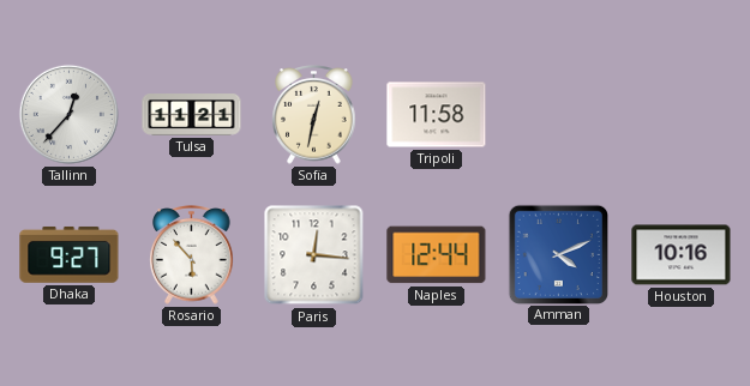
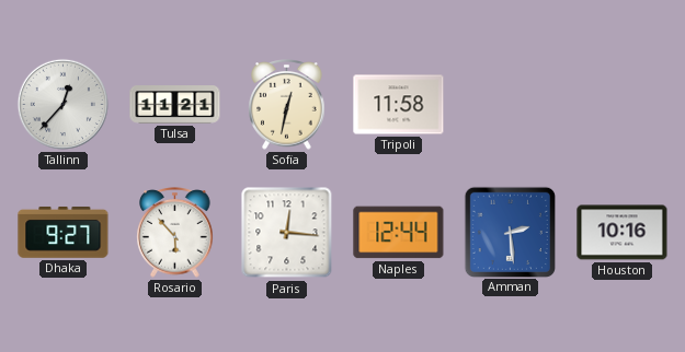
Amman: 4:11 -> 2:29 (510, 232)
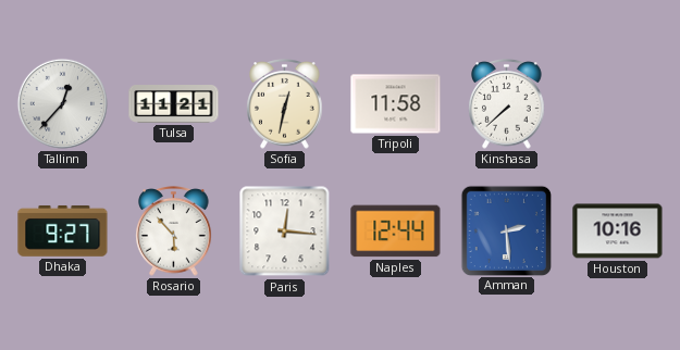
Kinshasa: none -> 7:38 (507, 104)
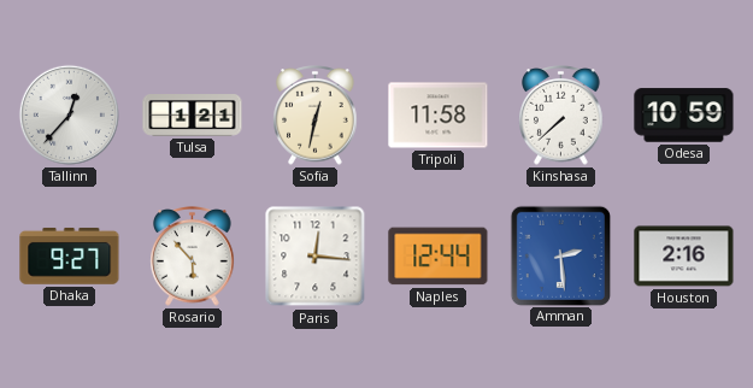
Tulsa: 11:21 -> 1:21 (193, 116)
Odesa: none -> 10:59 (684, 116)
Houston: 10:16 -> 2:16 (684, 257)
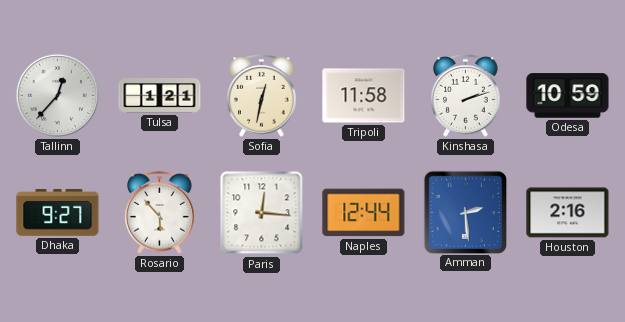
Kinshasa: 7:38 -> 2:12 (466, 96)
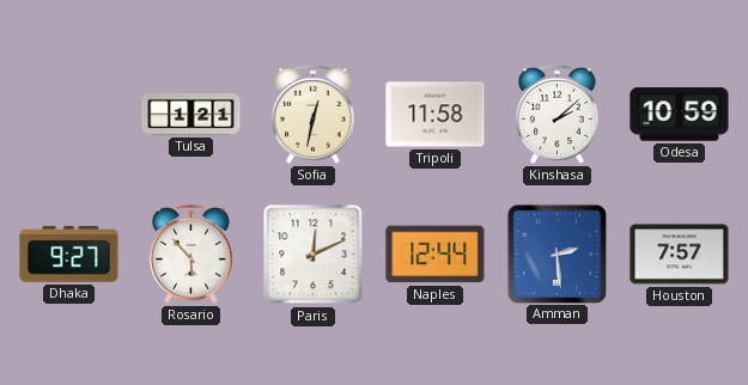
Tallinn: 12:37 -> none (57, 95)
Kinshasa: 2:12 -> 2:08 (558, 115)
Paris: 12:16 -> 12:11 (314, 255)
Houston: 2:16 -> 7:57 (680, 255)
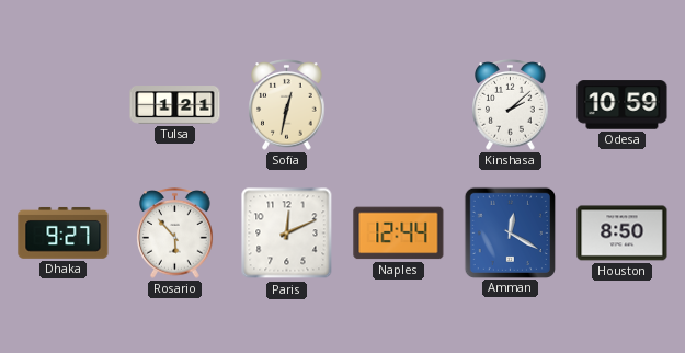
Tripoli: 11:58 -> none (436, 115)
Amman: 2:29 -> 12:20 (510, 232)
Houston: 7:57 -> 8:50 (623, 234)
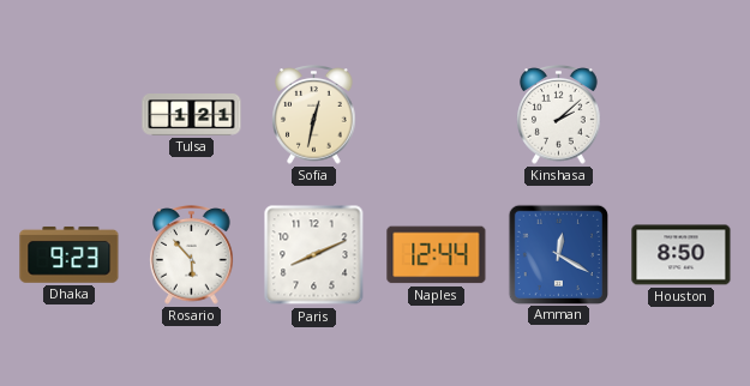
Odesa: 10:59 -> none (623, 105)
Dhaka: 9:27 -> 9:23 (70, 254)
Paris: 12:11 -> 8:11 (314, 255)
